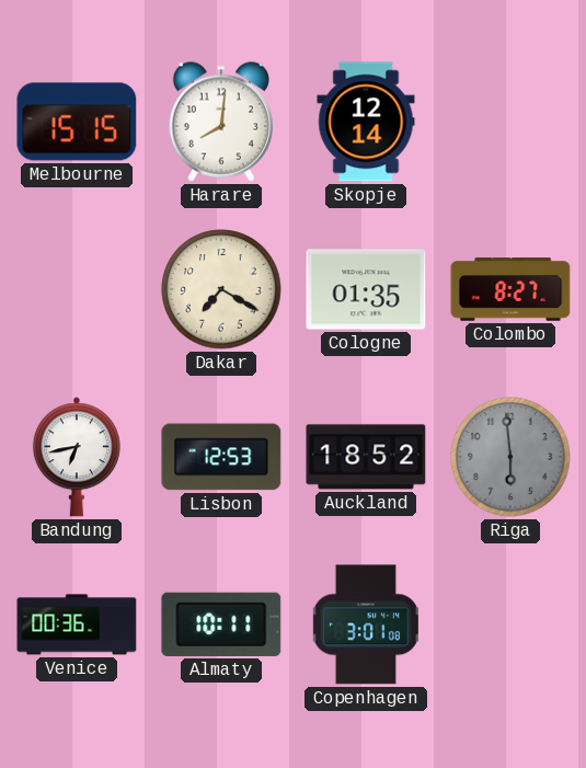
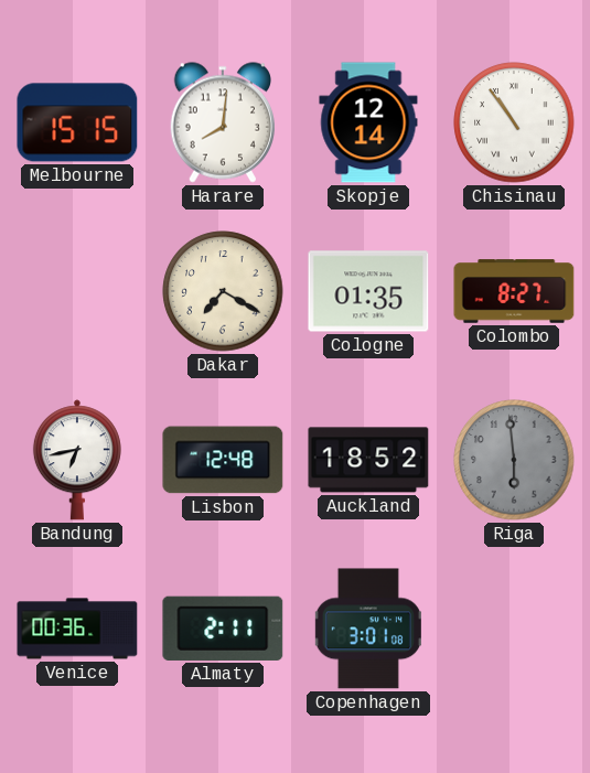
Chisinau: none -> 10:54 (514, 122)
Lisbon: 12:53 -> 12:48 (223, 460)
Almaty: 10:11 -> 2:11 (223, 629)
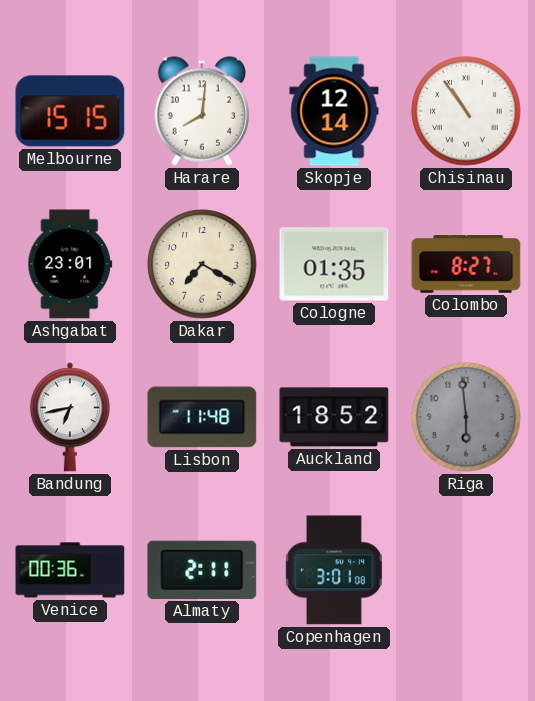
Ashgabat: none -> 23:01 (70, 264)
Lisbon: 12:48 -> 11:48 (202, 417)
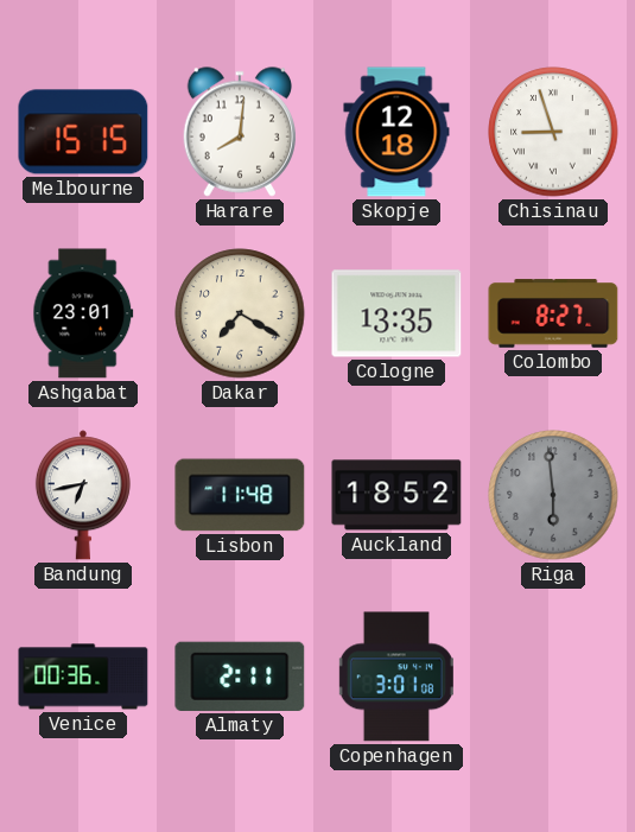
Skopje: 12:14 -> 12:18 (396, 132)
Chisinau: 10:54 -> 8:57 (553, 132)
Cologne: 01:35 -> 13:35 (396, 313)
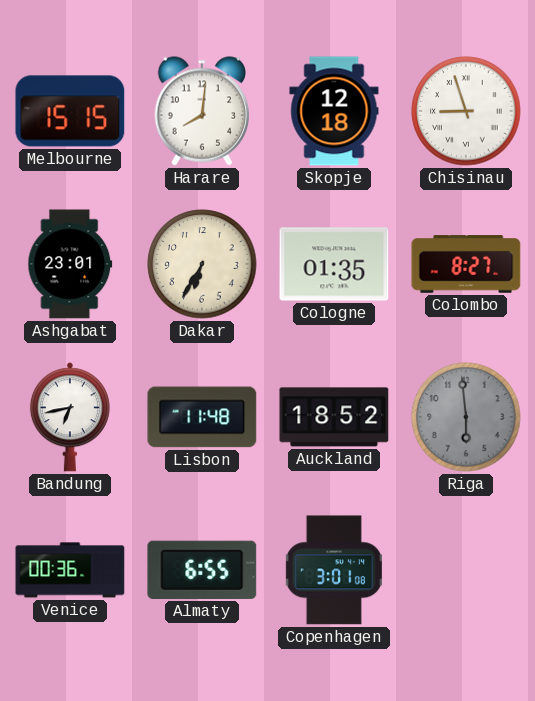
Dakar: 7:20 -> 6:35 (202, 264)
Cologne: 13:35 -> 01:35 (334, 264)
Almaty: 2:11 -> 6:55 (202, 570)
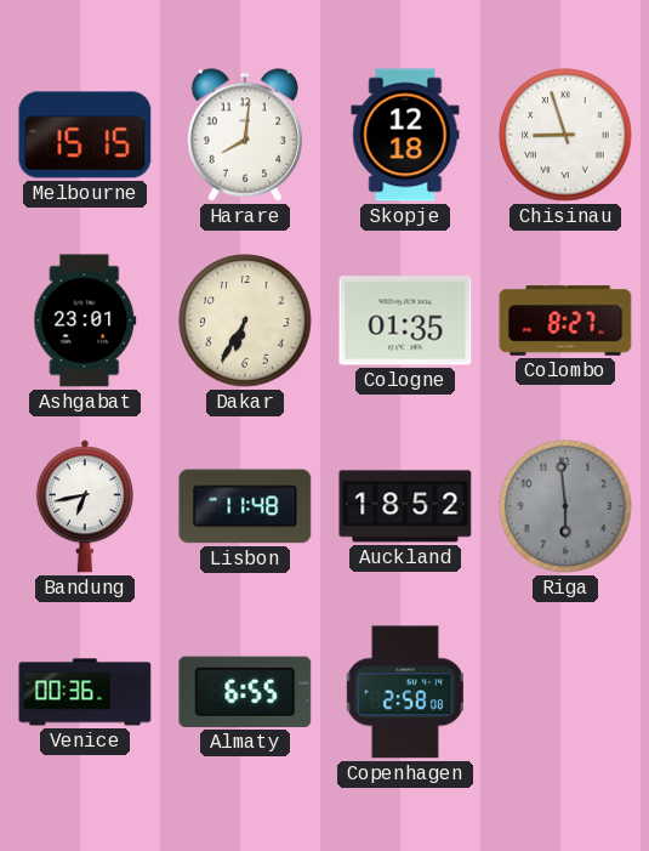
Copenhagen: 3:01 -> 2:58 (405, 692)
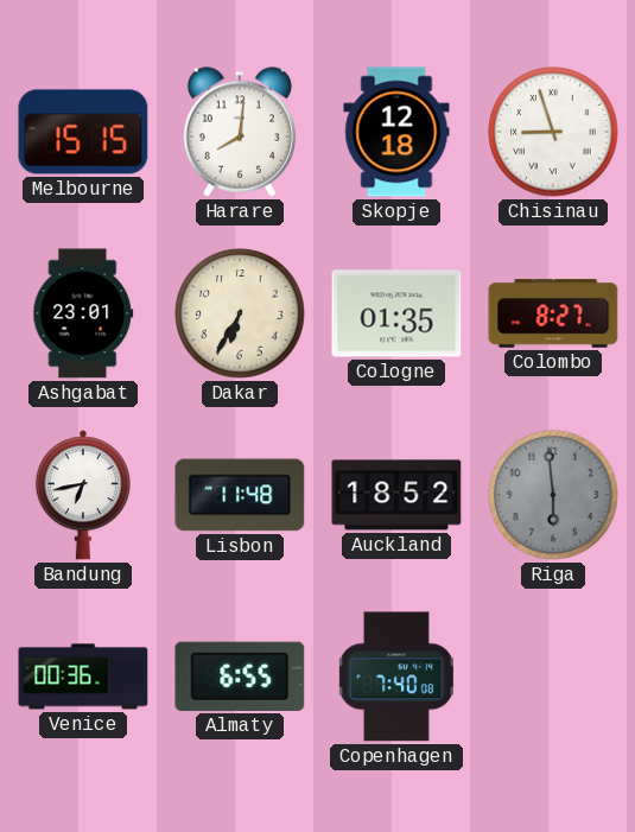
Copenhagen: 2:58 -> 7:40 (396, 677)
